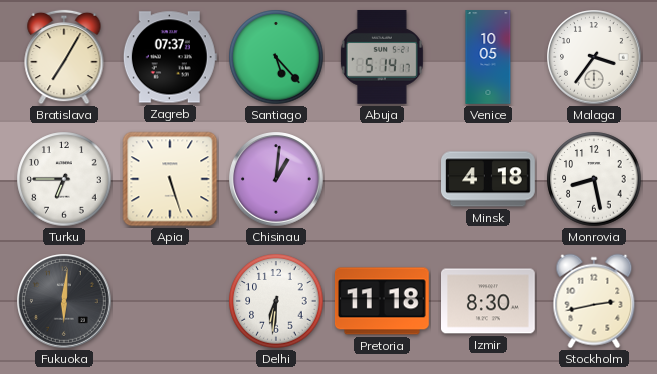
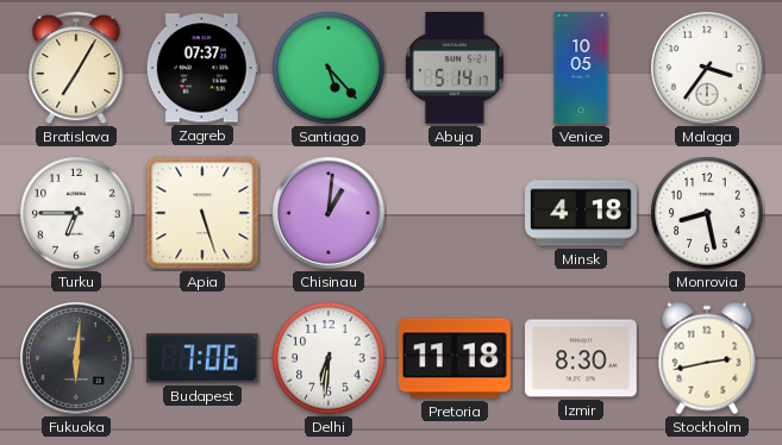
Budapest: none -> 7:06 (204, 358)
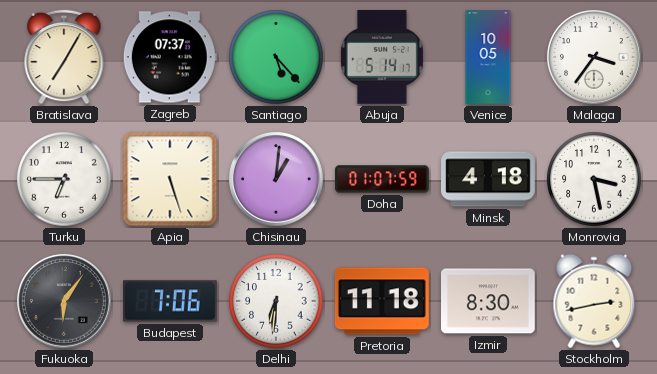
Doha: none -> 01:07 (382, 179)
Monrovia: 8:28 -> 3:28 (594, 179)
Fukuoka: 6:01 -> 6:06 (64, 301)
